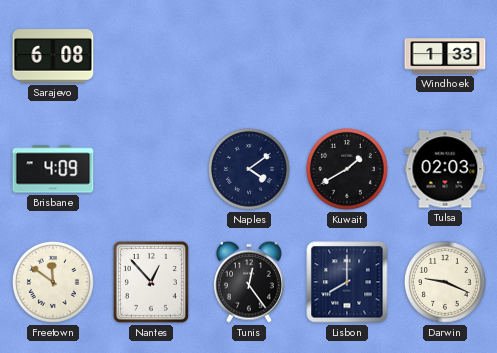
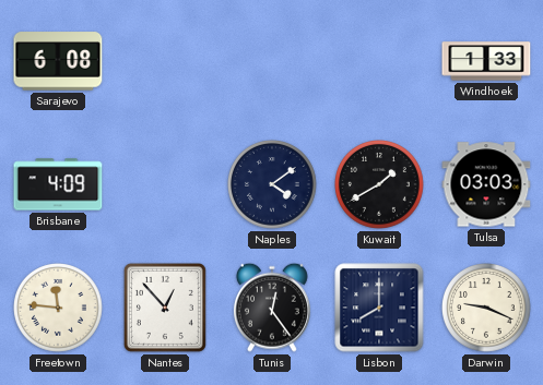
Tulsa: 02:03 -> 03:03 (486, 184)
Freetown: 11:51 -> 11:46 (59, 309)
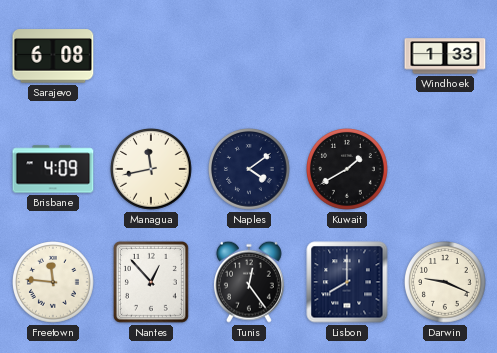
Managua: none -> 11:43 (152, 170)
Tulsa: 03:03 -> none (486, 184)
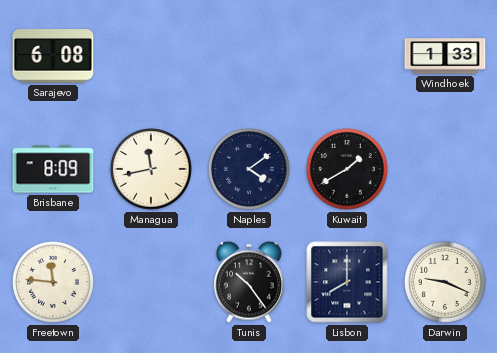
Brisbane: 4:09 -> 8:09 (53, 169)
Nantes: 12:53 -> none (151, 282)
Tunis: 12:24 -> 10:24 (249, 282)
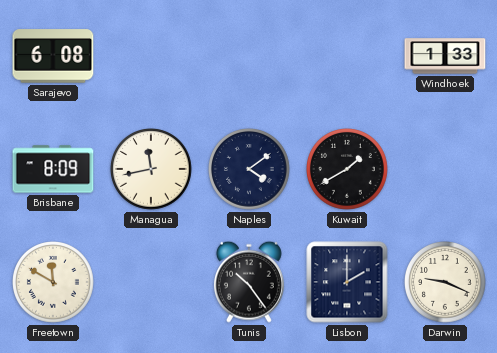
Freetown: 11:46 -> 11:50 (54, 283)
Lisbon: 8:00 -> 2:00 (347, 282)
